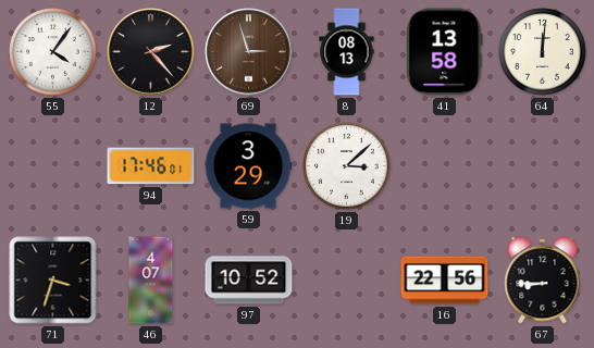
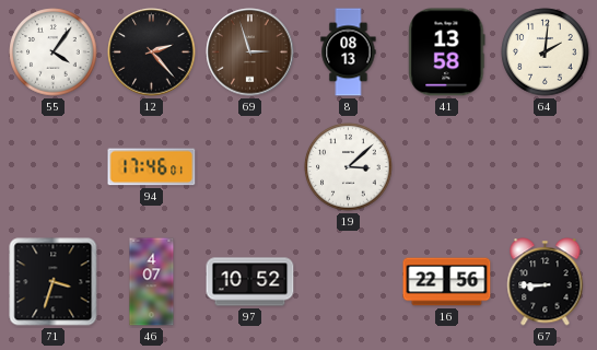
64: 12:01 -> 2:01 (546, 52)
59: 3:29 -> none (248, 166)
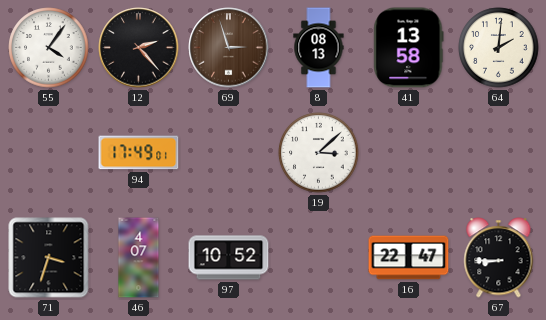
94: 17:46 -> 17:49 (139, 153)
16: 22:56 -> 22:47 (409, 258)
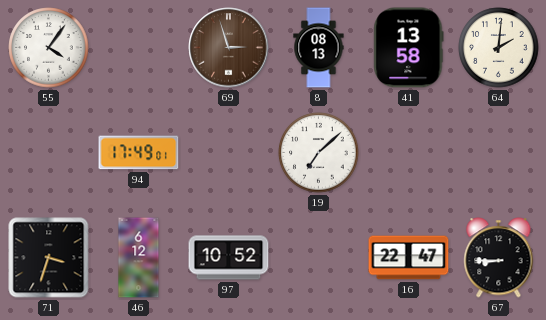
12: 2:23 -> none (139, 48)
19: 3:08 -> 7:08 (319, 153)
46: 4:07 -> 6:12 (139, 258)
